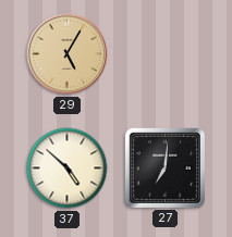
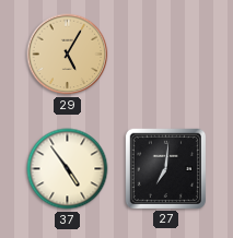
37: 4:52 -> 4:54 (68, 169)
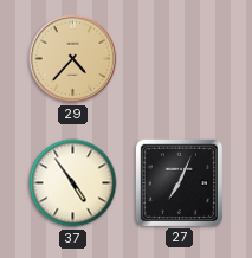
29: 5:05 -> 4:37 (73, 59)
27: 7:01 -> 7:04 (179, 182)
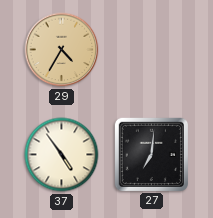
29: 4:37 -> 4:35 (62, 50)
27: 7:04 -> 7:01 (151, 154)
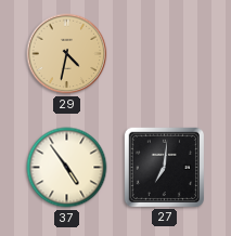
29: 4:35 -> 4:32 (67, 54)
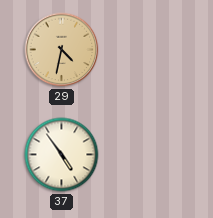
27: 7:01 -> none (164, 167)
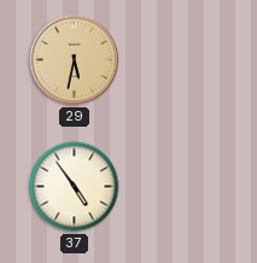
29: 4:32 -> 5:32 (75, 60)
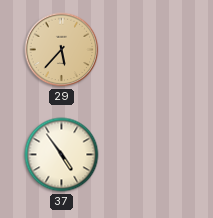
29: 5:32 -> 5:37 (62, 50)
